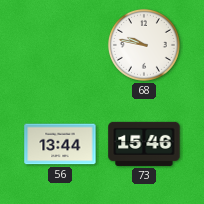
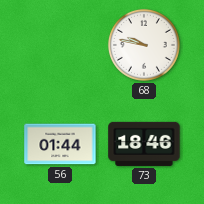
56: 13:44 -> 01:44 (60, 144)
73: 15:46 -> 18:46 (144, 144)
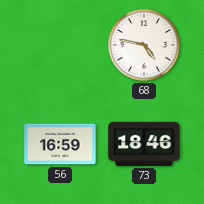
68: 9:47 -> 4:47 (144, 45)
56: 01:44 -> 16:59 (60, 144)
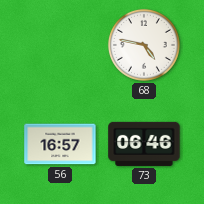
56: 16:59 -> 16:57 (60, 144)
73: 18:46 -> 06:46 (144, 144)
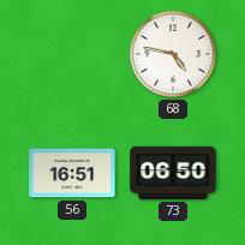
56: 16:57 -> 16:51 (72, 173)
73: 06:46 -> 06:50 (173, 173)
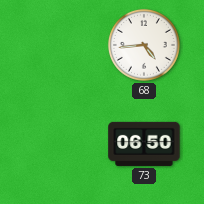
68: 4:47 -> 4:44 (144, 45)
56: 16:51 -> none (72, 173)
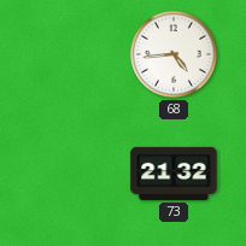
73: 06:50 -> 21:32 (174, 174)
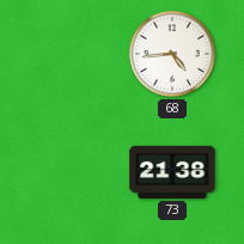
73: 21:32 -> 21:38 (172, 172)
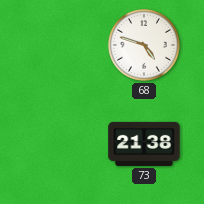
68: 4:44 -> 4:48 (144, 45)
